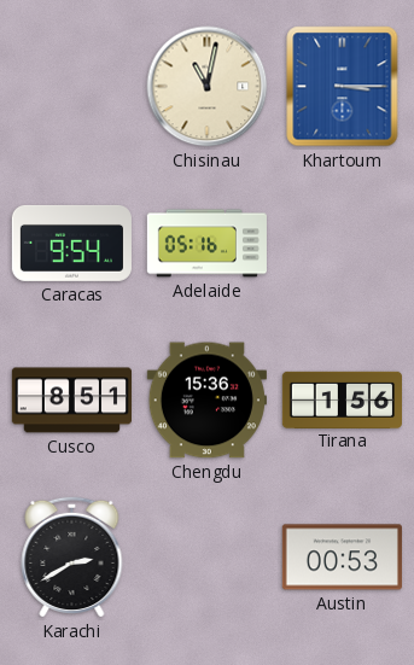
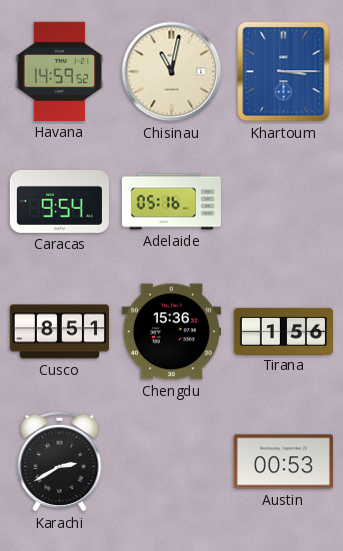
Havana: none -> 14:59 (59, 71)
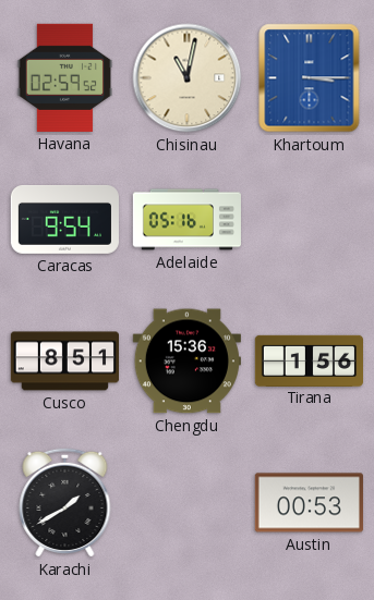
Havana: 14:59 -> 02:59 (64, 77)
Karachi: 2:40 -> 1:40 (65, 502)
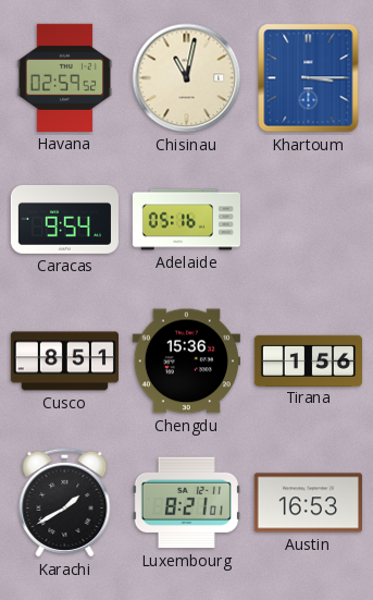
Luxembourg: none -> 8:21 (186, 503)
Austin: 00:53 -> 16:53 (308, 503)
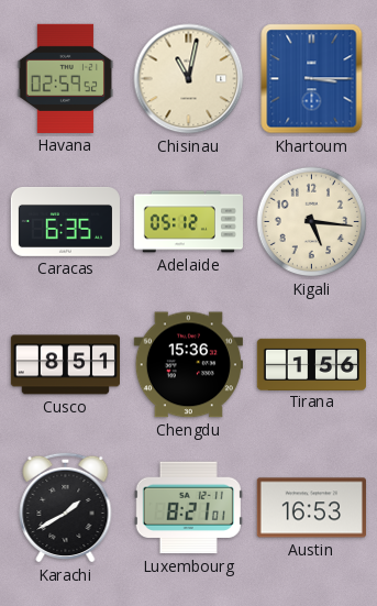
Caracas: 9:54 -> 6:35 (65, 221)
Adelaide: 05:16 -> 05:12 (188, 222)
Kigali: none -> 5:16 (312, 222)
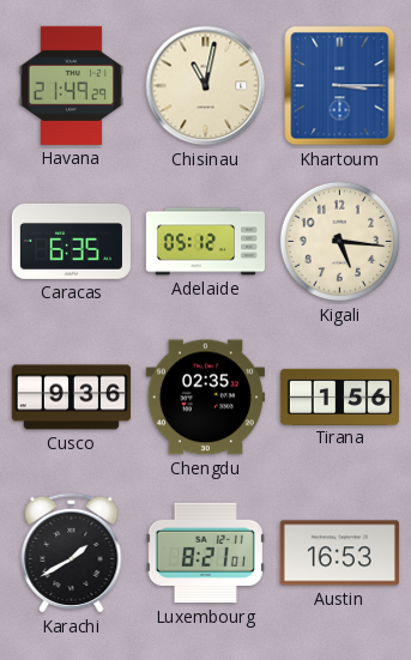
Havana: 02:59 -> 21:49 (71, 85)
Cusco: 8:51 -> 9:36 (71, 398)
Chengdu: 15:36 -> 02:35 (205, 398)
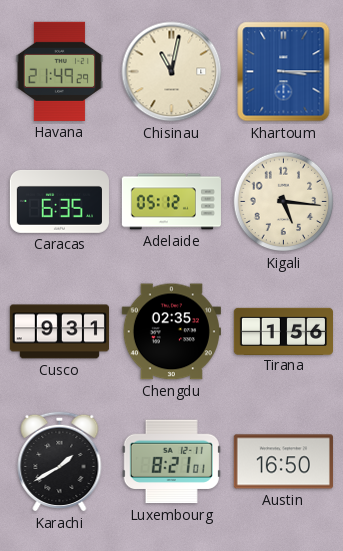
Cusco: 9:36 -> 9:31 (59, 332)
Austin: 16:53 -> 16:50 (283, 462)
